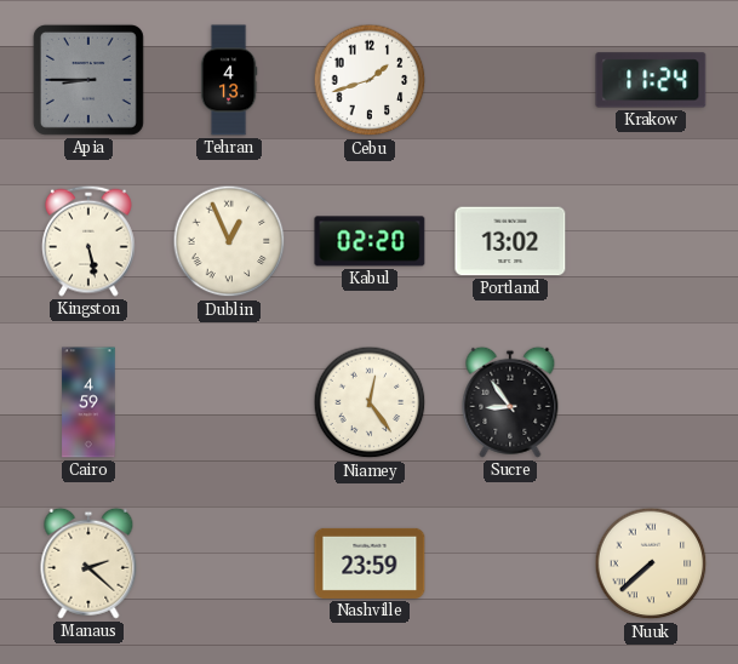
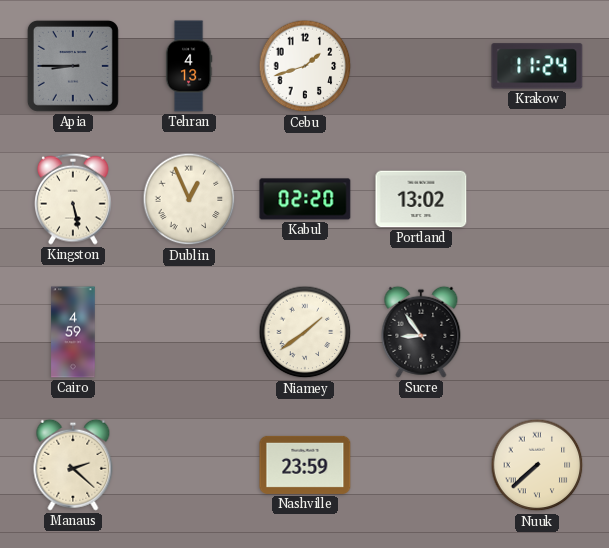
Niamey: 12:24 -> 1:39 (305, 332)
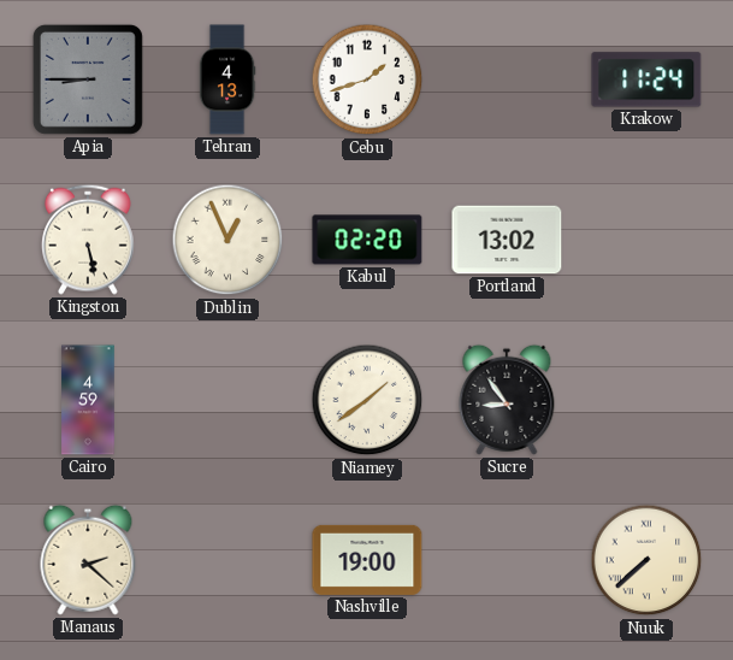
Nashville: 23:59 -> 19:00 (367, 560)
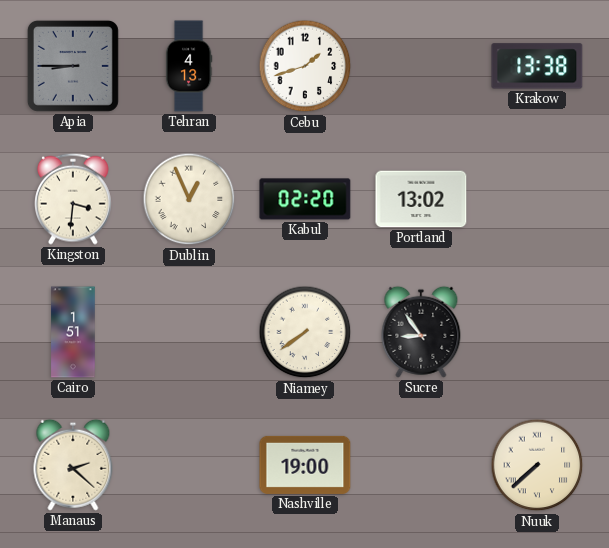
Krakow: 11:24 -> 13:38 (537, 66)
Kingston: 5:28 -> 3:31 (74, 199)
Cairo: 4:59 -> 1:51 (73, 332)
Niamey: 1:39 -> 7:39 (305, 332)
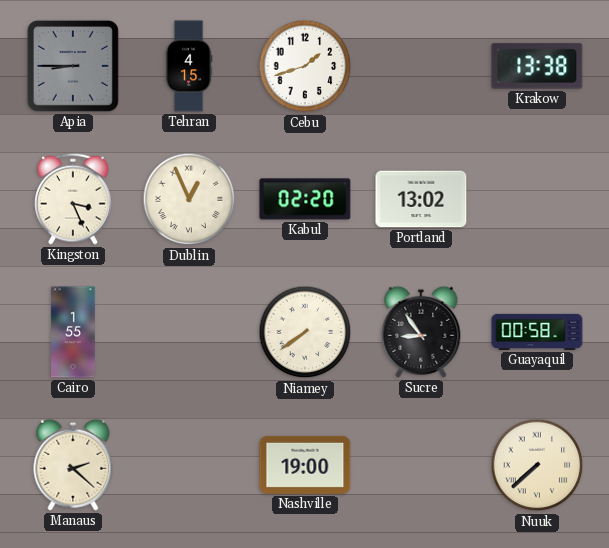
Tehran: 4:13 -> 4:15 (189, 66)
Kingston: 3:31 -> 3:26 (74, 199)
Cairo: 1:51 -> 1:55 (73, 332)
Guayaquil: none -> 00:58 (537, 332)
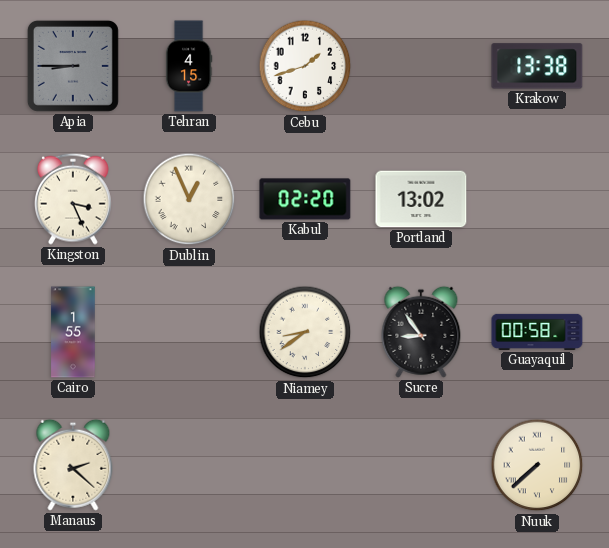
Niamey: 7:39 -> 8:39 (305, 332)
Nashville: 19:00 -> none (305, 465)
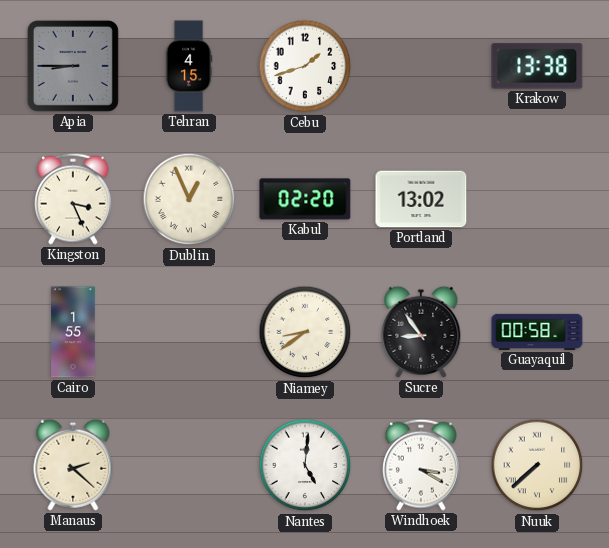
Nantes: none -> 5:01 (305, 465)
Windhoek: none -> 3:20 (422, 465)
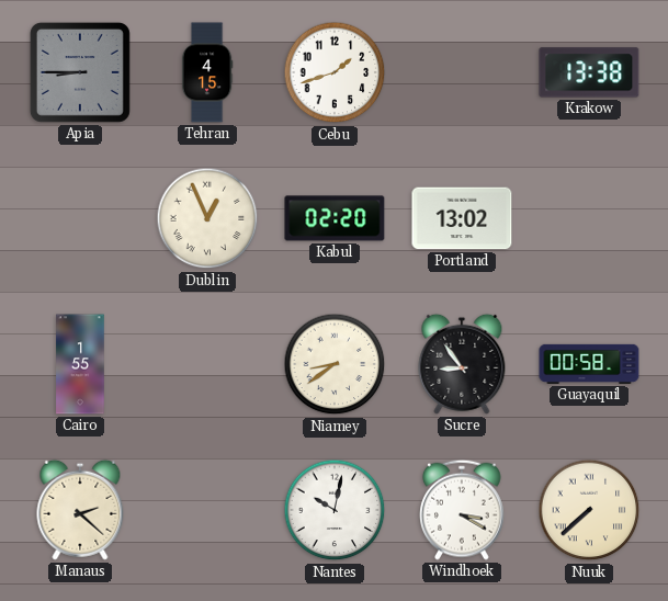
Kingston: 3:26 -> none (74, 199)
Nantes: 5:01 -> 10:02 (335, 510)
